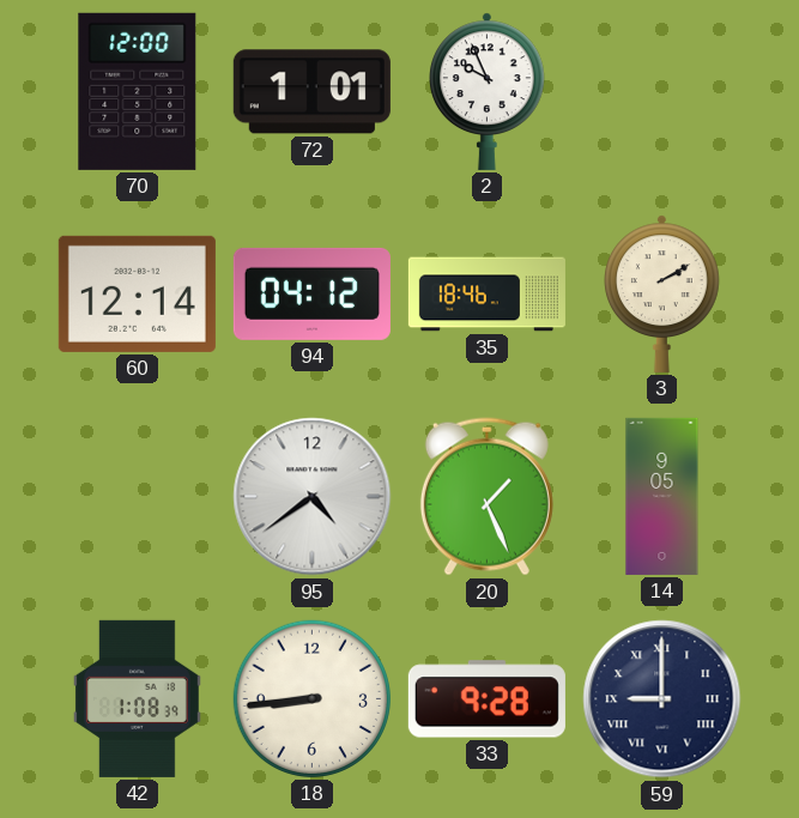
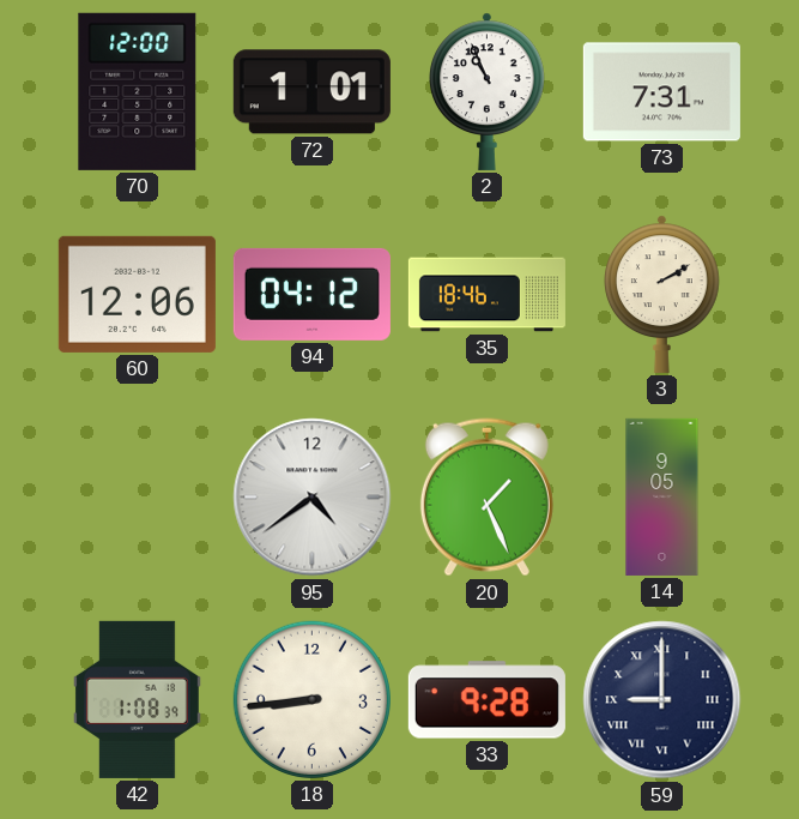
2: 9:56 -> 10:56 (488, 91)
73: none -> 7:31 (661, 92)
60: 12:14 -> 12:06 (137, 294)
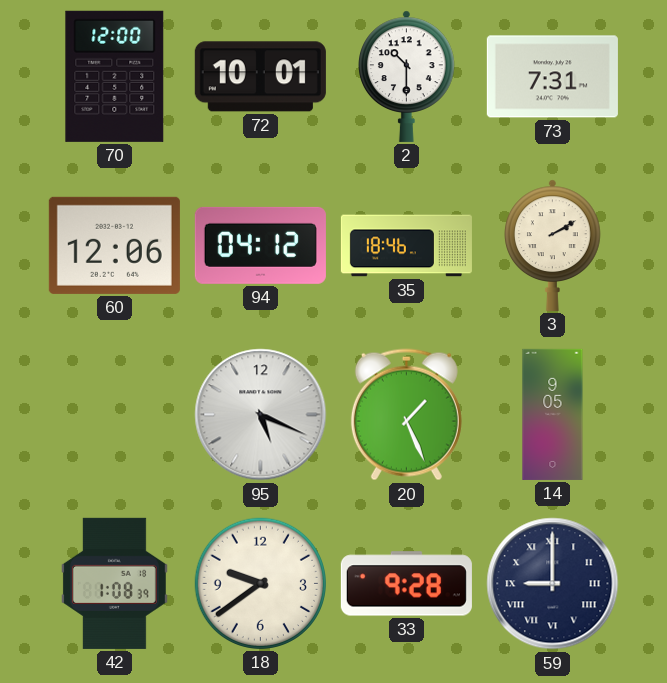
72: 1:01 -> 10:01 (260, 77)
2: 10:56 -> 10:30 (407, 76)
95: 4:39 -> 5:19 (261, 415)
18: 8:44 -> 9:39 (260, 583)
